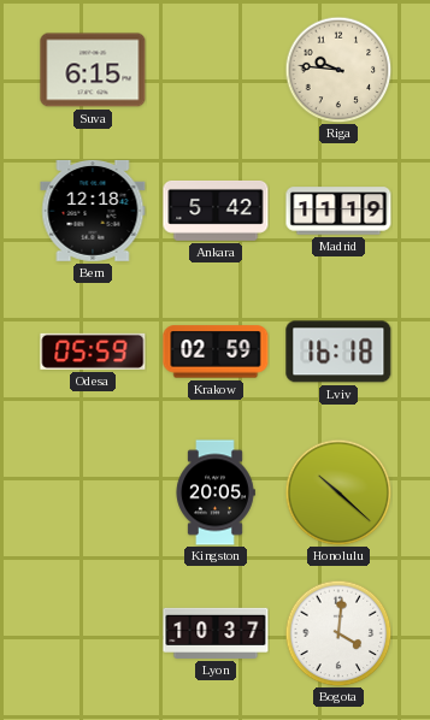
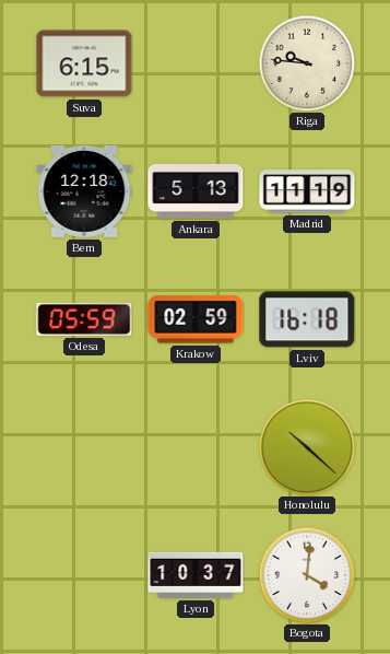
Ankara: 5:42 -> 5:13 (196, 191)
Kingston: 20:05 -> none (216, 492)
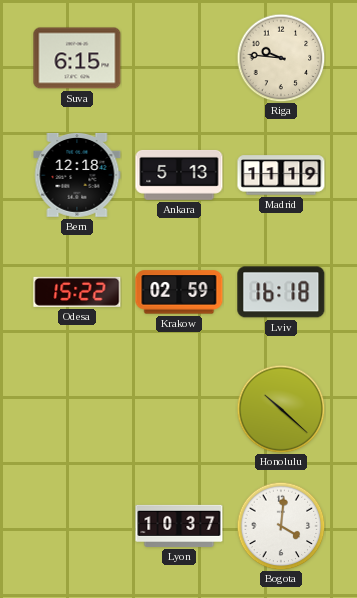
Odesa: 05:59 -> 15:22 (77, 292)
